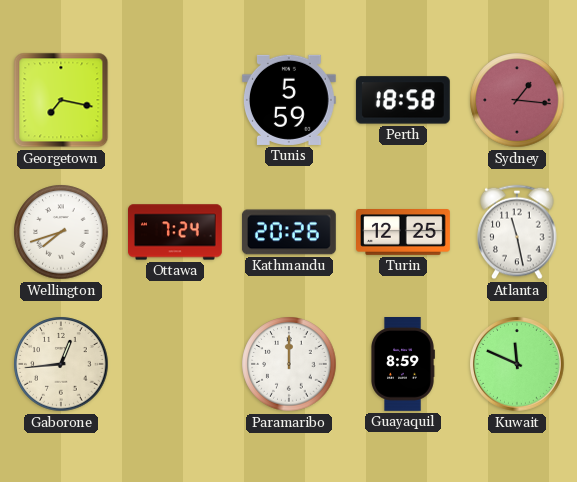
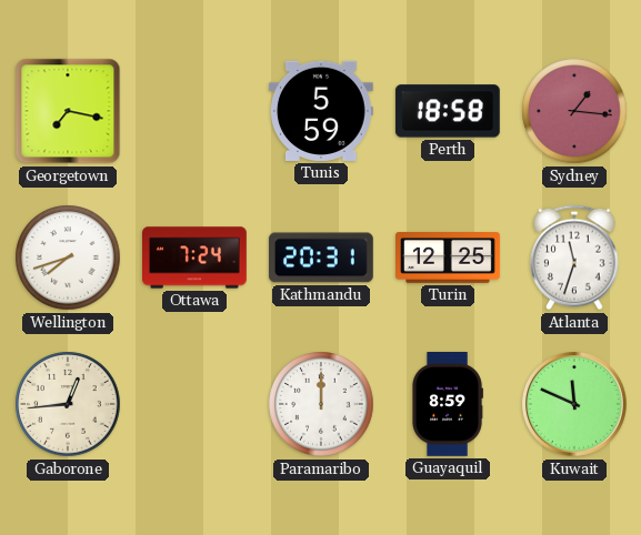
Kathmandu: 20:26 -> 20:31 (321, 258)
Atlanta: 11:28 -> 11:33 (574, 258)
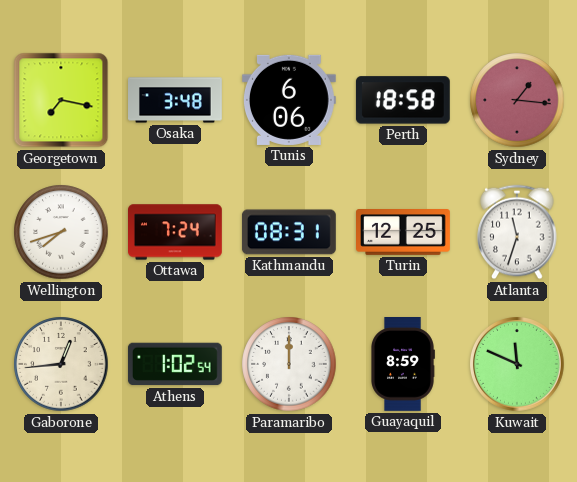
Osaka: none -> 3:48 (176, 100)
Tunis: 5:59 -> 6:06 (289, 100)
Kathmandu: 20:31 -> 08:31 (289, 232)
Athens: none -> 1:02 (175, 364)
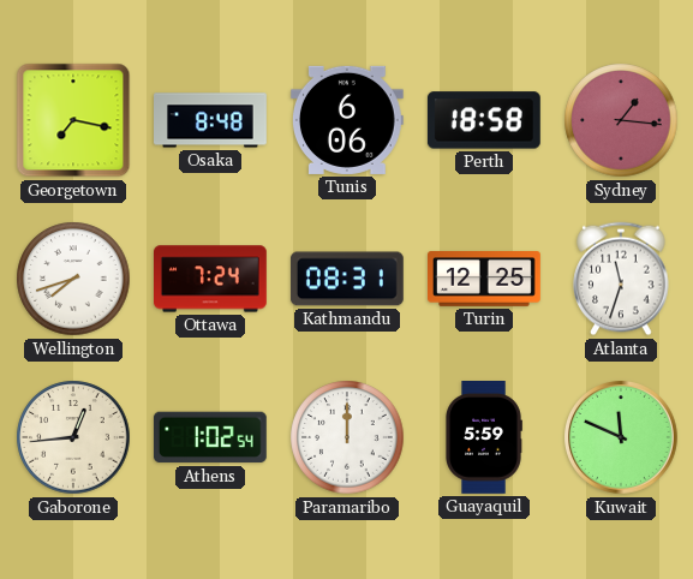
Osaka: 3:48 -> 8:48 (211, 120)
Guayaquil: 8:59 -> 5:59 (484, 438)
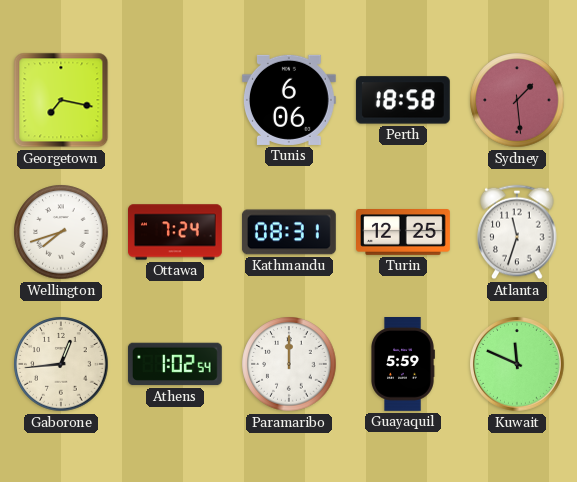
Osaka: 8:48 -> none (211, 120)
Sydney: 1:16 -> 1:29 (517, 100)
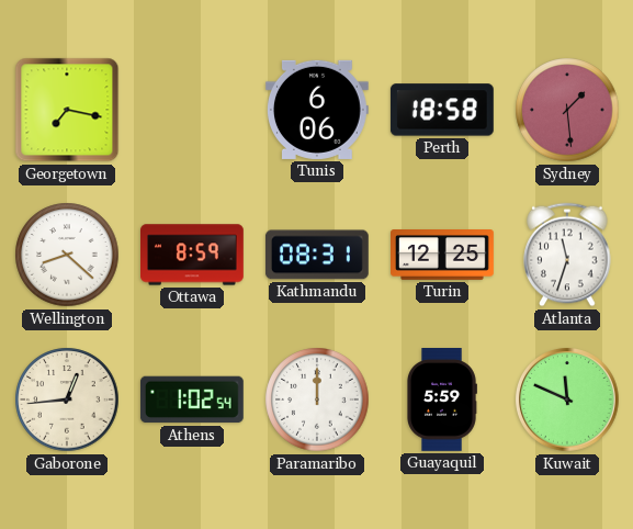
Wellington: 7:42 -> 8:22 (67, 255)
Ottawa: 7:24 -> 8:59 (193, 255)
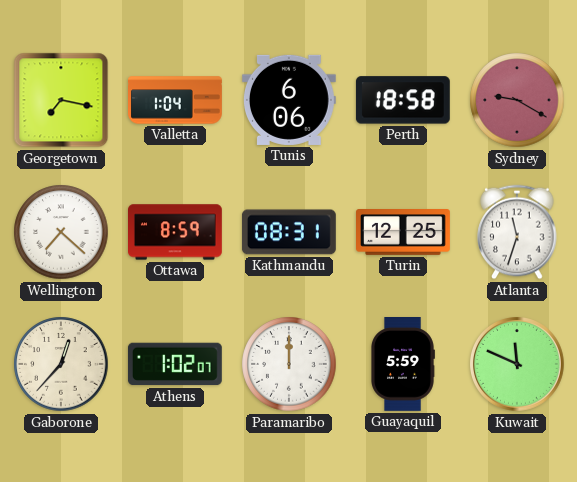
Valletta: none -> 1:04 (176, 100)
Sydney: 1:29 -> 9:20 (517, 100)
Wellington: 8:22 -> 7:22 (61, 232)
Gaborone: 12:44 -> 12:37 (61, 364)
Athens: 1:02:54 -> 1:02:07 (175, 364)
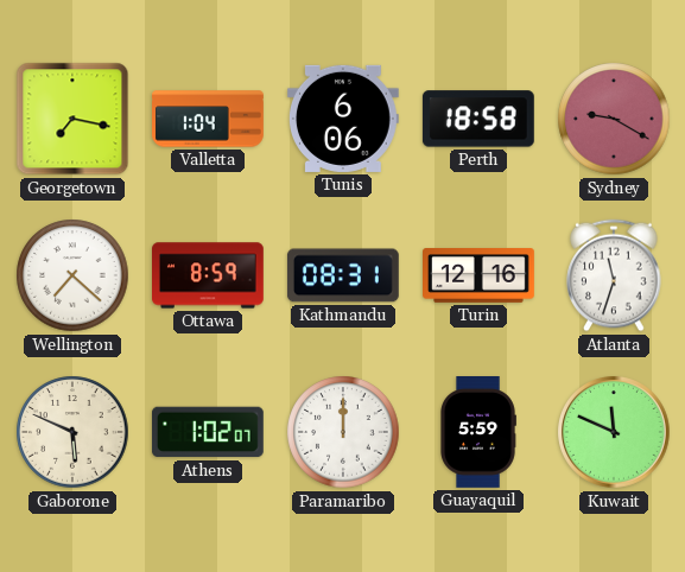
Turin: 12:25 -> 12:16 (480, 277)
Gaborone: 12:37 -> 5:49 (72, 432)
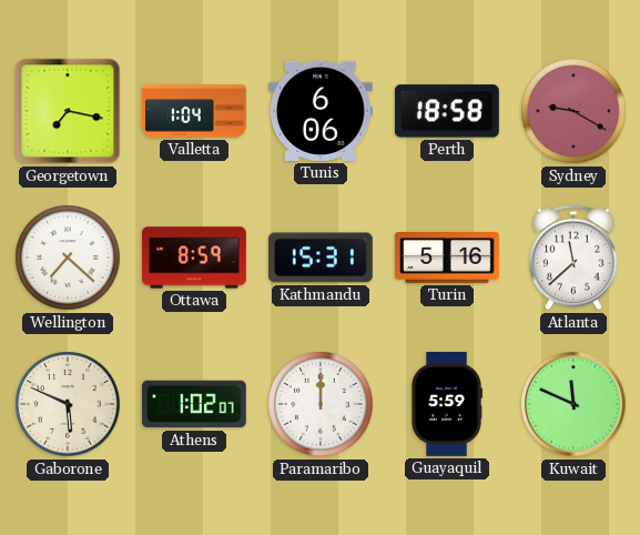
Kathmandu: 08:31 -> 15:31 (321, 258)
Turin: 12:16 -> 5:16 (448, 259)
Atlanta: 11:33 -> 11:38 (573, 258)
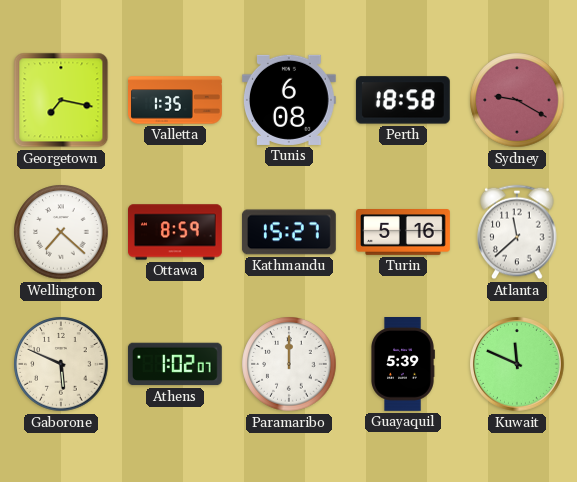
Valletta: 1:04 -> 1:35 (176, 100)
Tunis: 6:06 -> 6:08 (289, 100)
Kathmandu: 15:31 -> 15:27 (289, 232)
Guayaquil: 5:59 -> 5:39 (403, 365)
